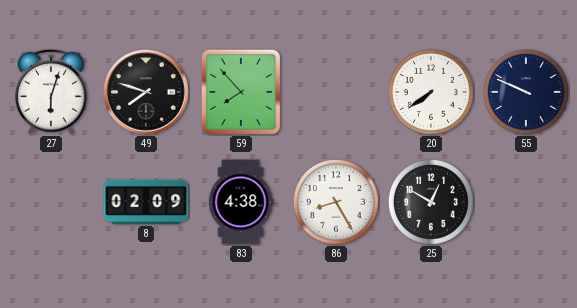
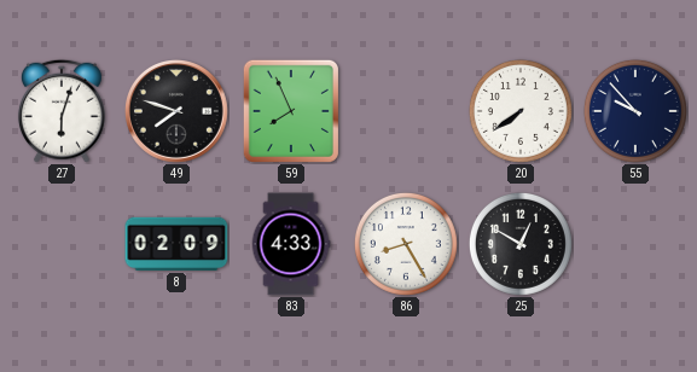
59: 7:53 -> 7:56 (291, 110)
55: 9:49 -> 9:53 (635, 111)
83: 4:38 -> 4:33 (291, 244)
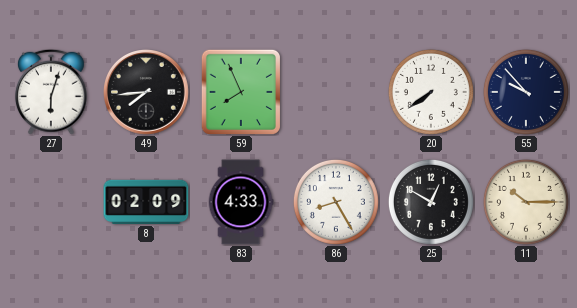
49: 7:48 -> 7:44 (147, 93)
11: none -> 10:15 (526, 202)
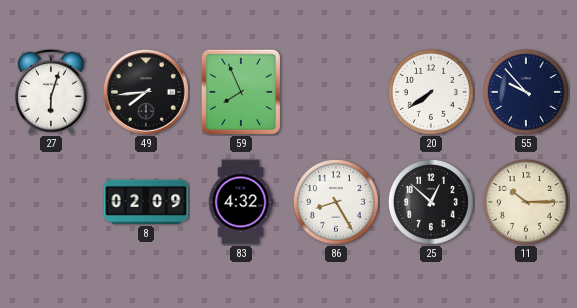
83: 4:33 -> 4:32 (241, 202)
25: 12:50 -> 12:52 (431, 202)
